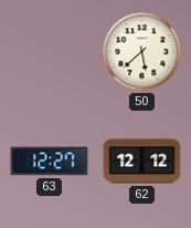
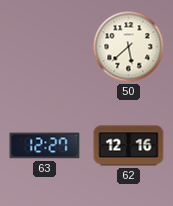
62: 12:12 -> 12:16 (129, 146)
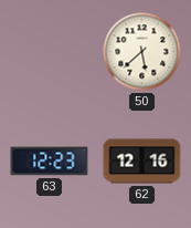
63: 12:27 -> 12:23 (50, 162)
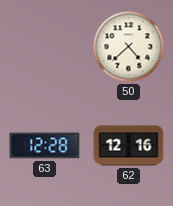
50: 5:38 -> 4:38 (129, 47)
63: 12:23 -> 12:28 (45, 146)
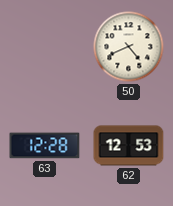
50: 4:38 -> 4:41 (129, 47)
62: 12:16 -> 12:53 (129, 146)
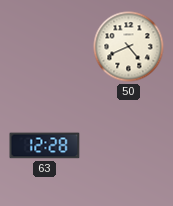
62: 12:53 -> none (129, 146)
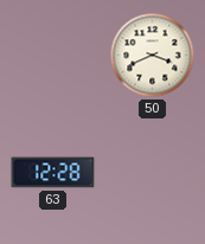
50: 4:41 -> 3:41 (153, 56)
